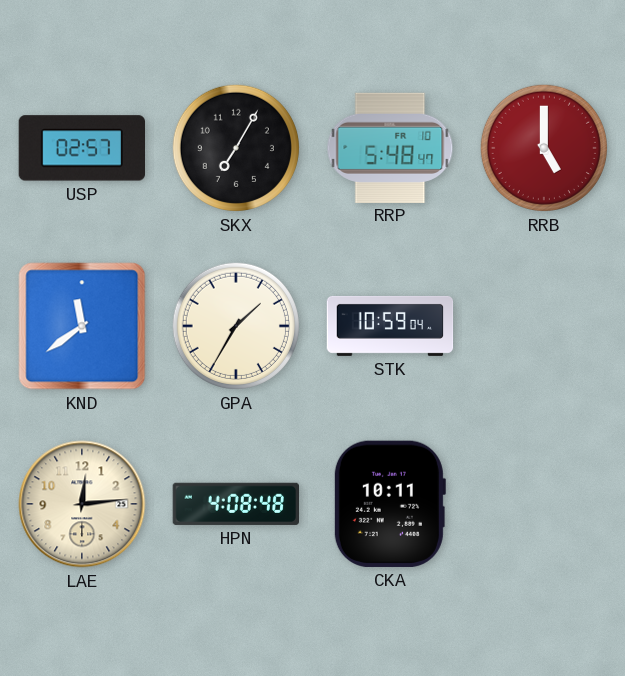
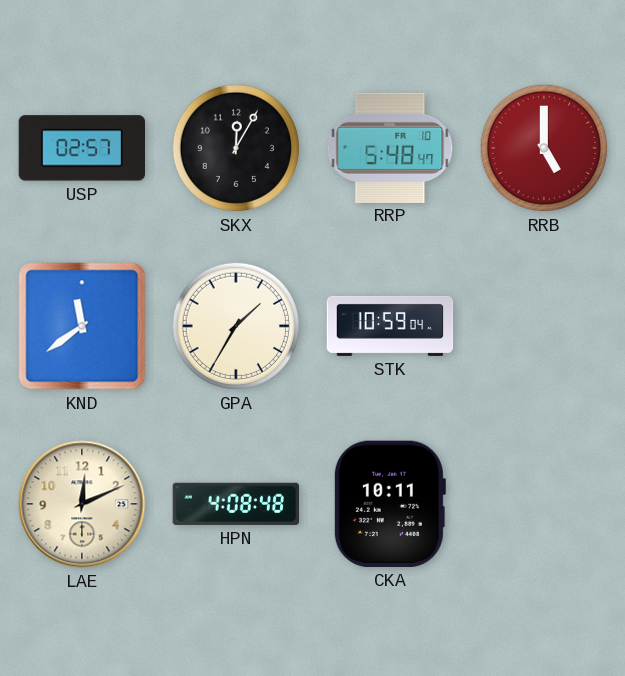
SKX: 7:05 -> 12:05 (236, 148)
LAE: 12:14 -> 12:11 (82, 504)
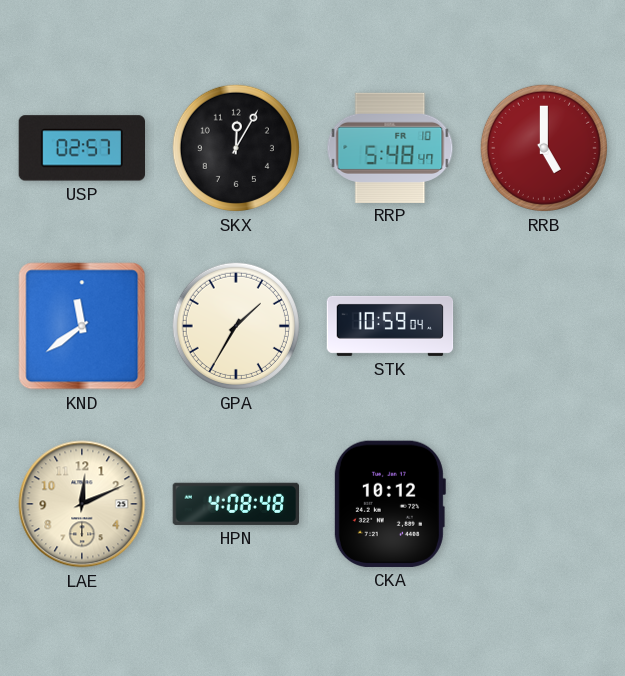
CKA: 10:11 -> 10:12 (389, 504)
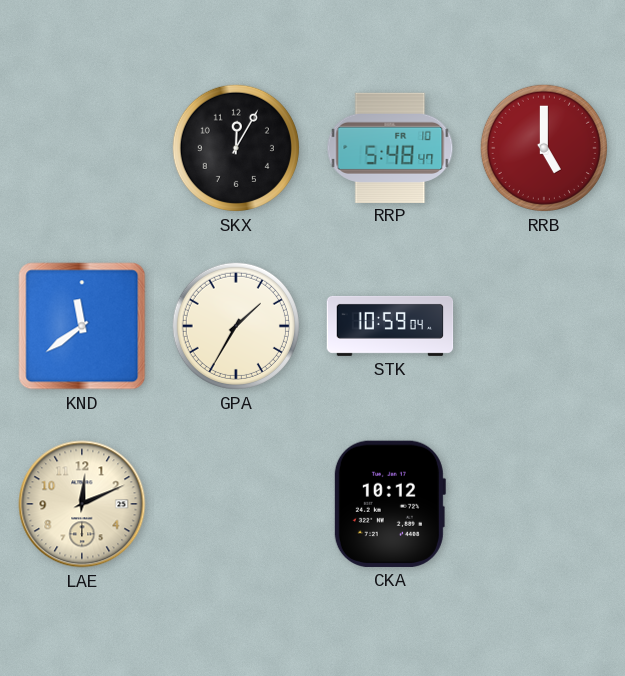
USP: 02:57 -> none (82, 148)
HPN: 4:08 -> none (236, 504)
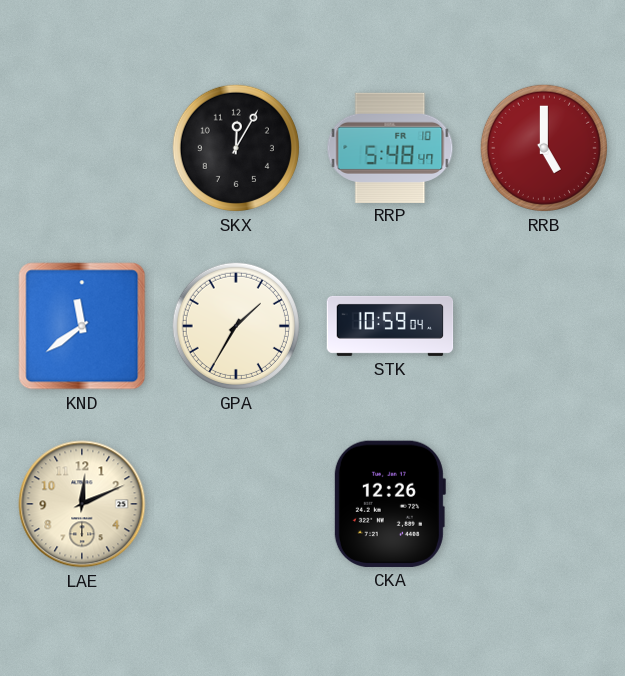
CKA: 10:12 -> 12:26 (389, 504)
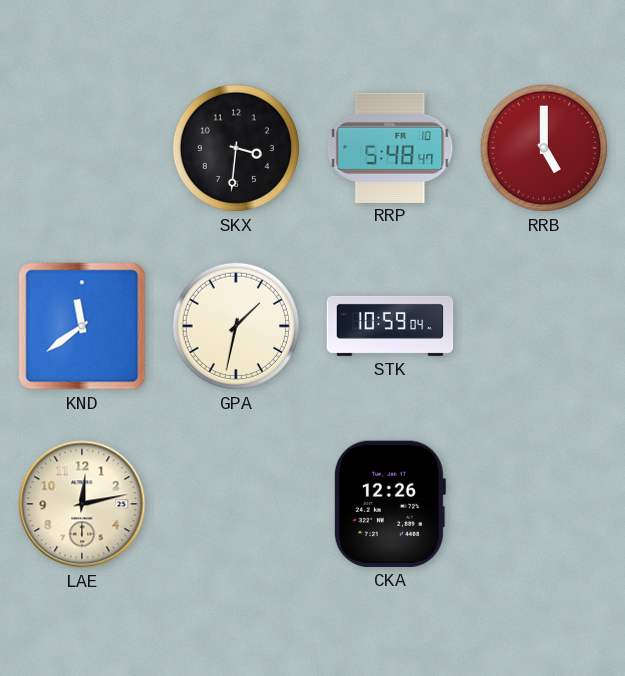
SKX: 12:05 -> 3:31 (236, 148)
GPA: 1:35 -> 1:32 (236, 326)
LAE: 12:11 -> 12:13 (82, 504)
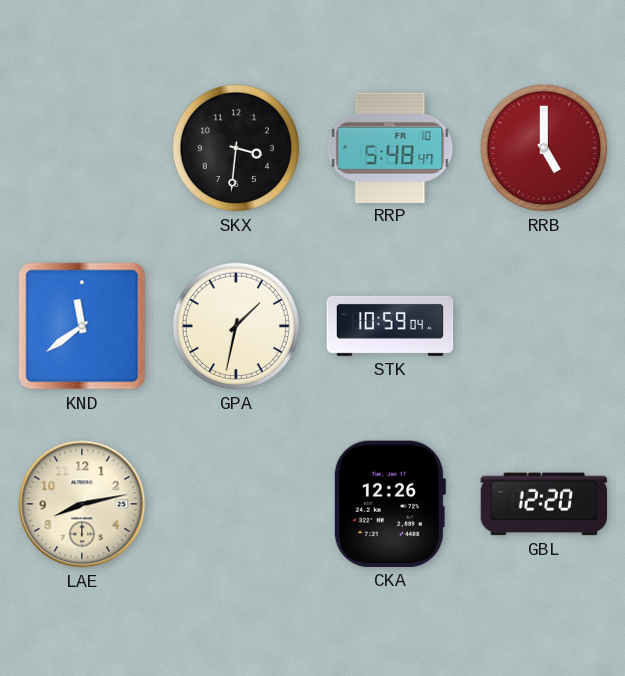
LAE: 12:13 -> 8:13 (82, 504)
GBL: none -> 12:20 (544, 504)
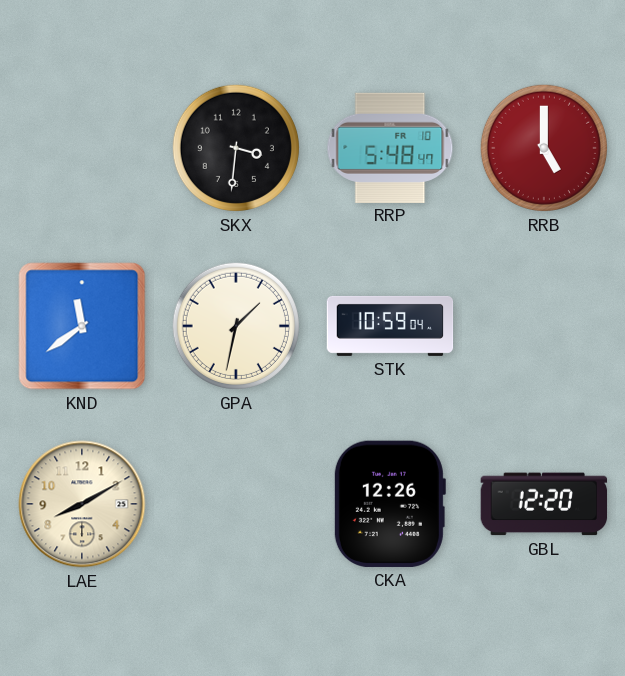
LAE: 8:13 -> 8:10 (82, 504)
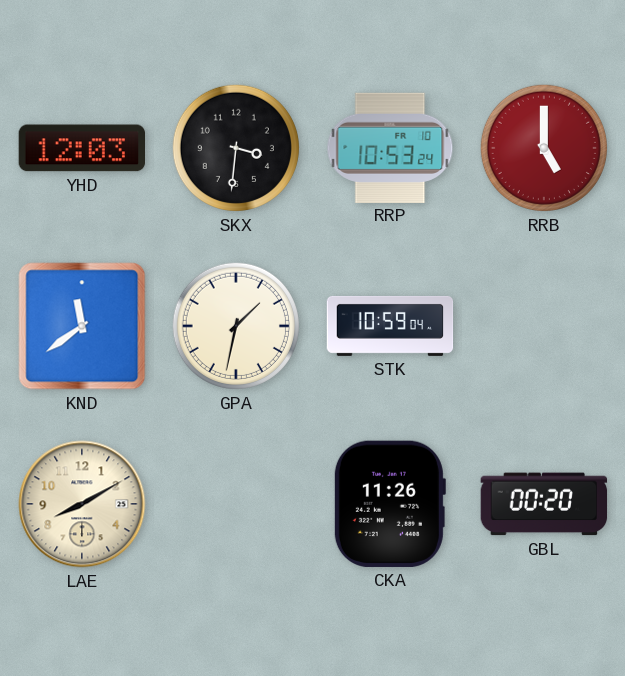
YHD: none -> 12:03 (81, 148)
RRP: 5:48 -> 10:53 (390, 147)
CKA: 12:26 -> 11:26 (389, 504)
GBL: 12:20 -> 00:20 (544, 504)
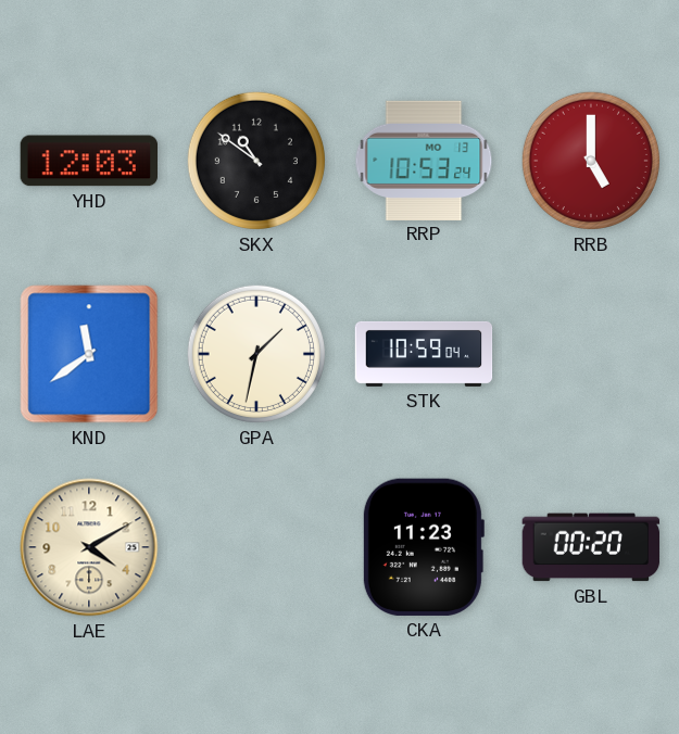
SKX: 3:31 -> 10:51 (256, 161)
RRP date: FR 10 -> MO 13 (424, 160)
LAE: 8:10 -> 4:10 (89, 547)
CKA: 11:26 -> 11:23 (423, 547)
